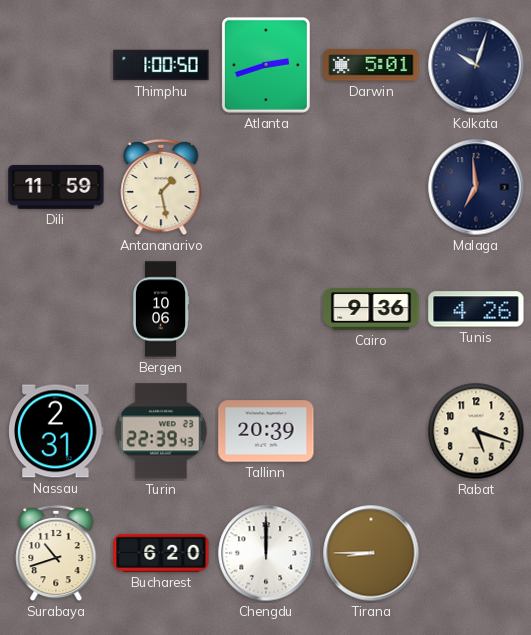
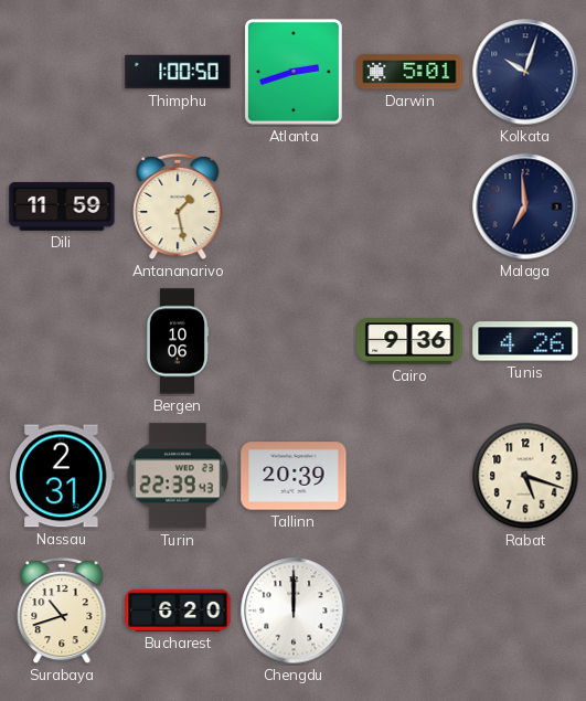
Tirana: 8:45 -> none (371, 553)
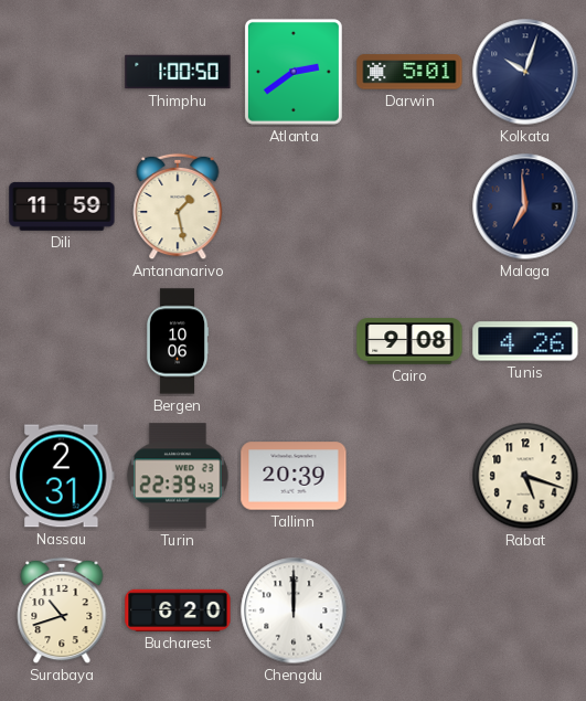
Atlanta: 2:42 -> 2:39 (294, 72)
Cairo: 9:36 -> 9:08 (409, 341)
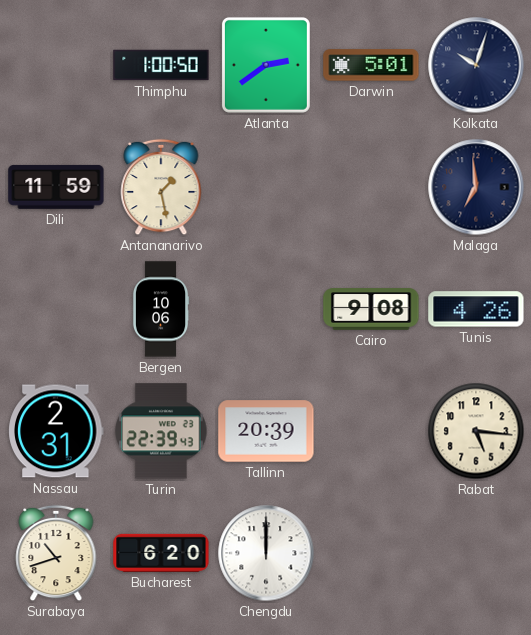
Rabat: 5:18 -> 5:16 (476, 431)
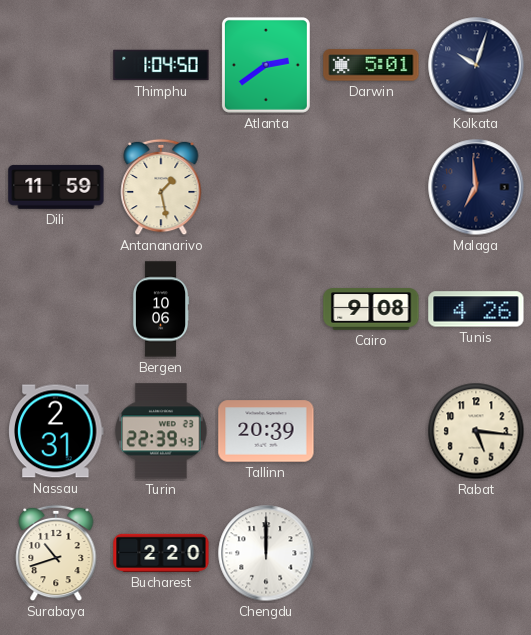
Thimphu: 1:00 -> 1:04 (161, 65)
Bucharest: 6:20 -> 2:20 (161, 553)
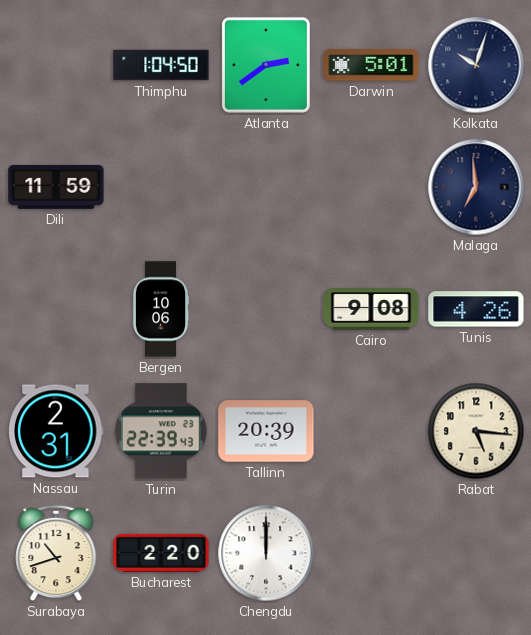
Antananarivo: 1:28 -> none (161, 187)
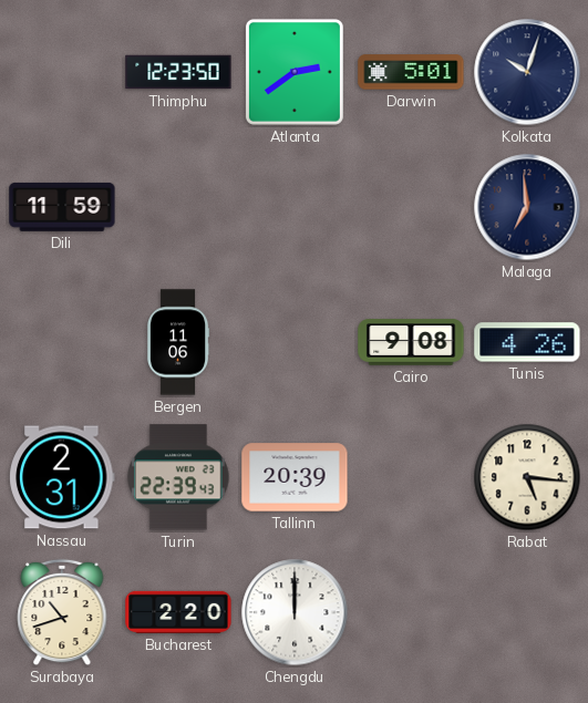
Thimphu: 1:04 -> 12:23 (178, 72)
Bergen: 10:06 -> 11:06 (178, 342)
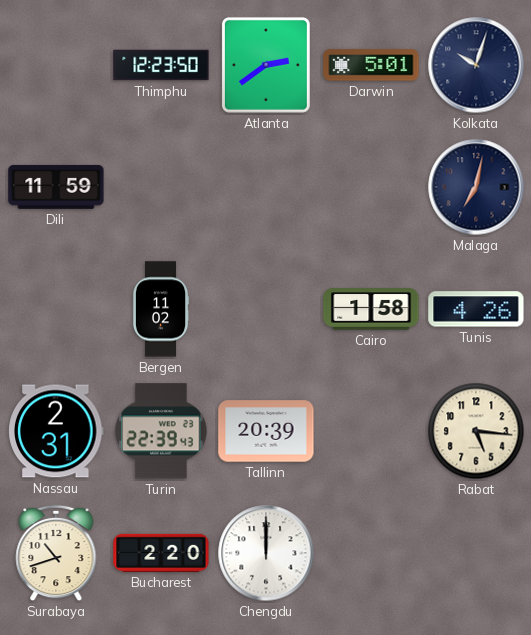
Malaga: 6:59 -> 7:02 (476, 187)
Bergen: 11:06 -> 11:02 (161, 309)
Cairo: 9:08 -> 1:58 (371, 309)
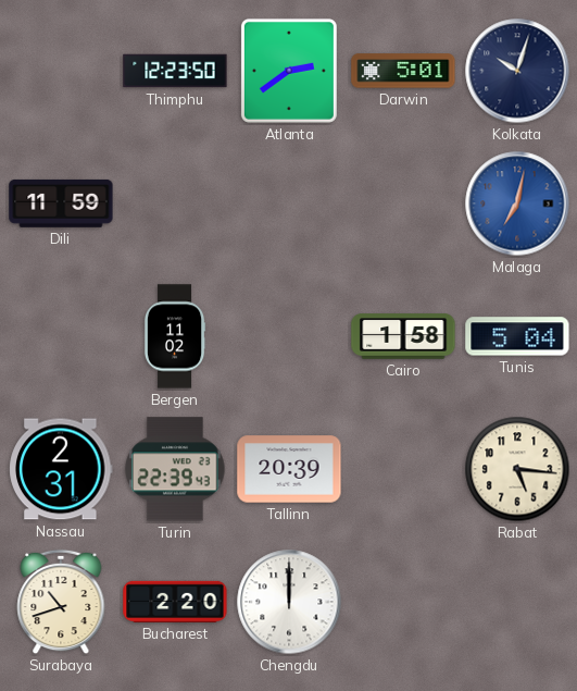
Malaga dial: navy -> blue (517, 203)
Tunis: 4:26 -> 5:04 (517, 336)
